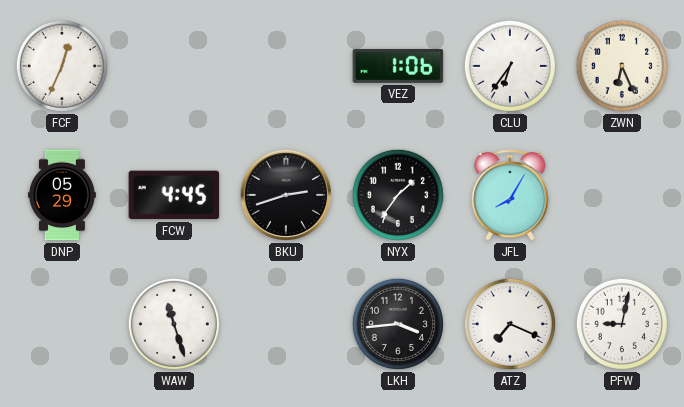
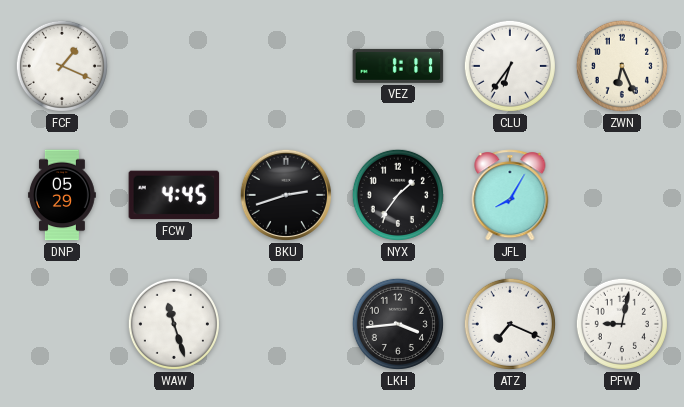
FCF: 12:34 -> 1:19 (62, 66)
VEZ: 1:06 -> 1:11 (398, 66)
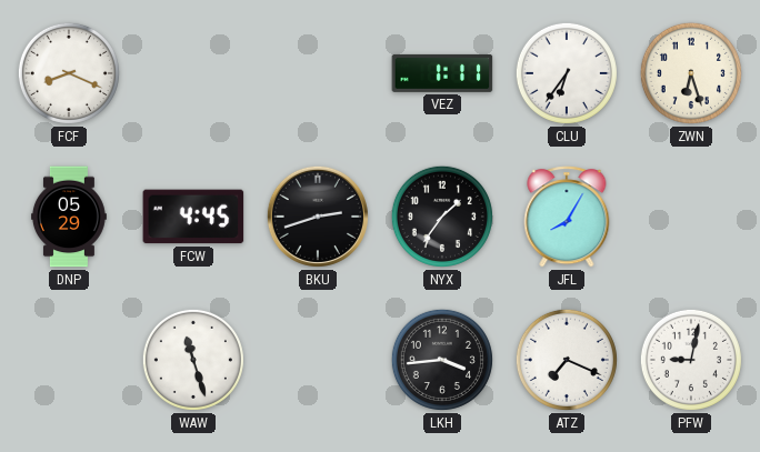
FCF: 1:19 -> 8:19 (69, 73)
ZWN: 6:26 -> 6:27 (691, 73)
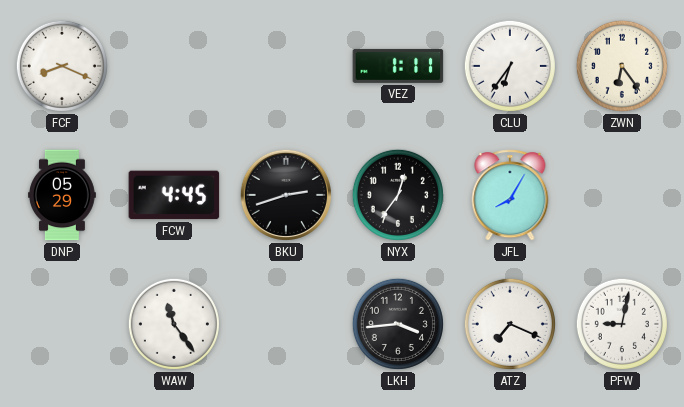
ZWN: 6:27 -> 6:24 (622, 66)
NYX: 1:36 -> 12:36 (398, 195)
WAW: 11:27 -> 11:24 (174, 324)
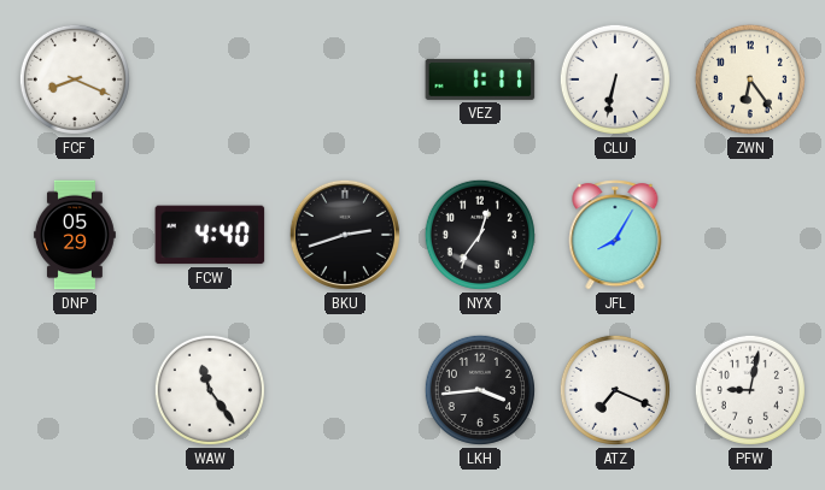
CLU: 6:36 -> 6:32 (615, 79)
FCW: 4:45 -> 4:40 (210, 235)
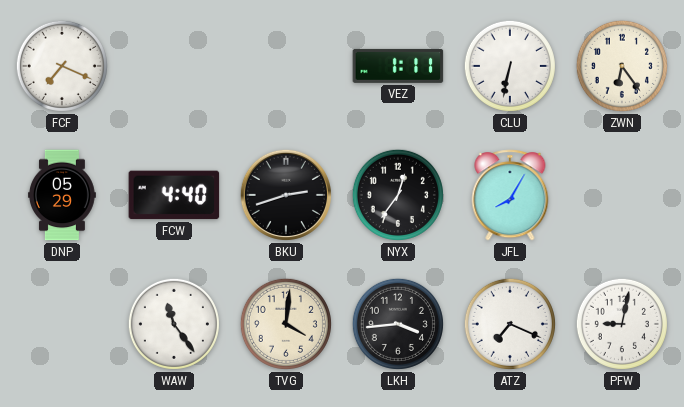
FCF: 8:19 -> 7:19 (62, 66)
TVG: none -> 4:01 (286, 324)
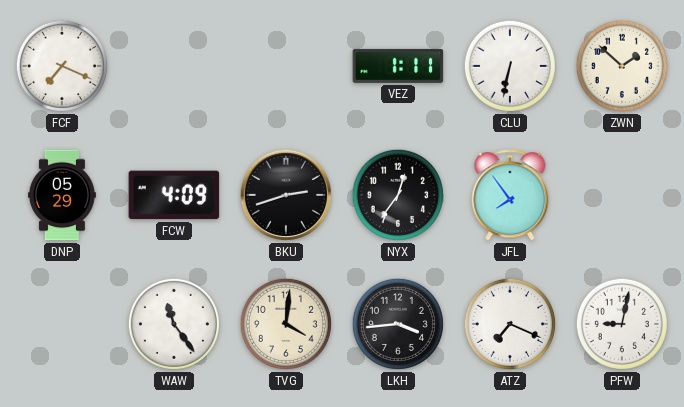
ZWN: 6:24 -> 1:52 (622, 66)
FCW: 4:40 -> 4:09 (174, 195)
JFL: 8:05 -> 7:54 (510, 195)
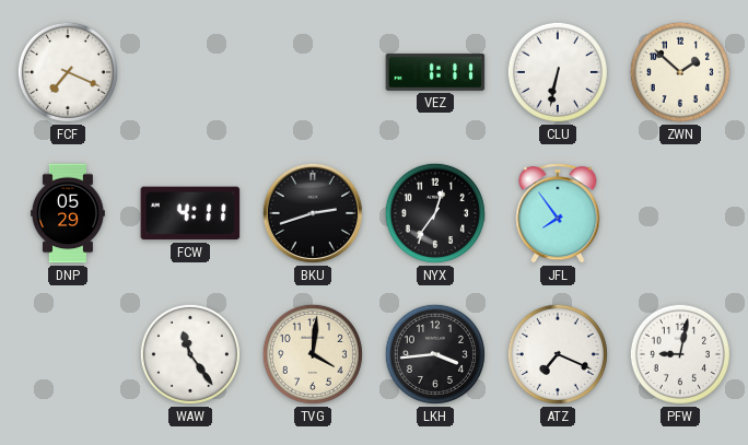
FCW: 4:09 -> 4:11 (190, 213)
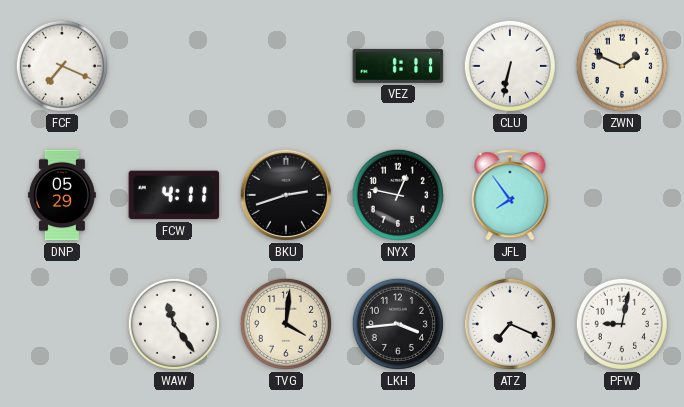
ZWN: 1:52 -> 1:49 (622, 66)
NYX: 12:36 -> 12:47 (398, 195)
